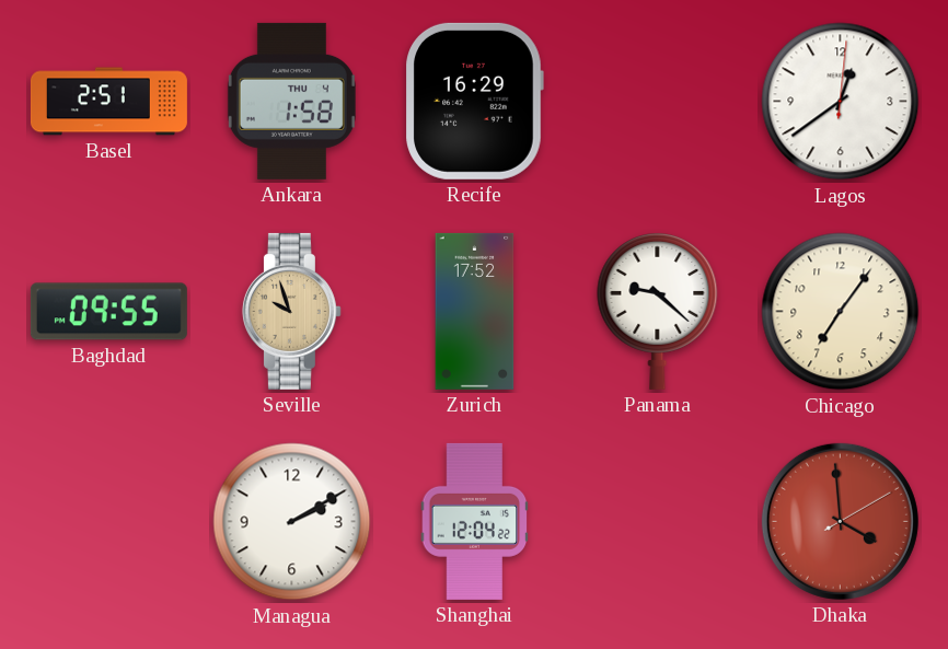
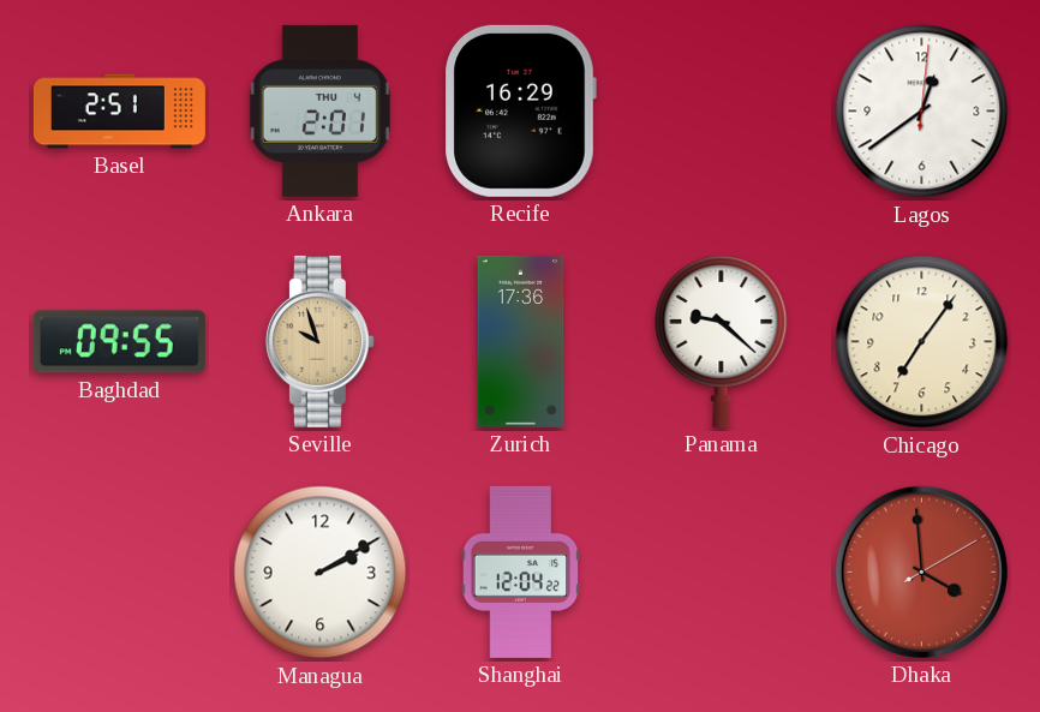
Ankara: 1:58 -> 2:01 (319, 110)
Zurich: 17:52 -> 17:36 (521, 341)
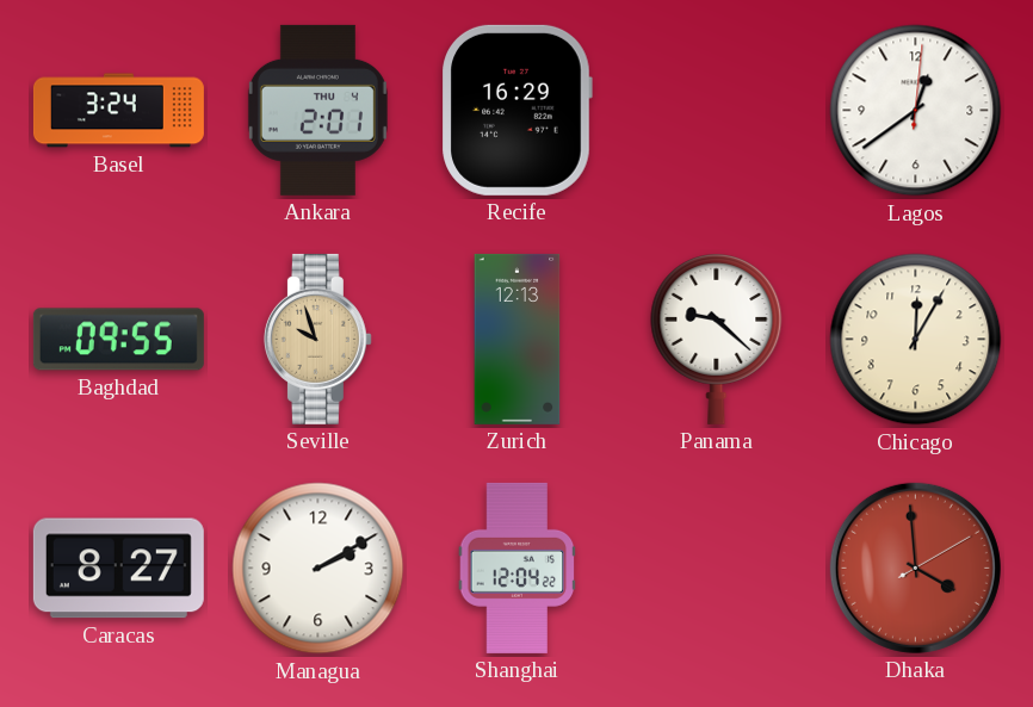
Basel: 2:51 -> 3:24 (118, 111)
Zurich: 17:36 -> 12:13 (518, 339)
Chicago: 7:06 -> 12:05 (916, 340)
Caracas: none -> 8:27 (118, 569)
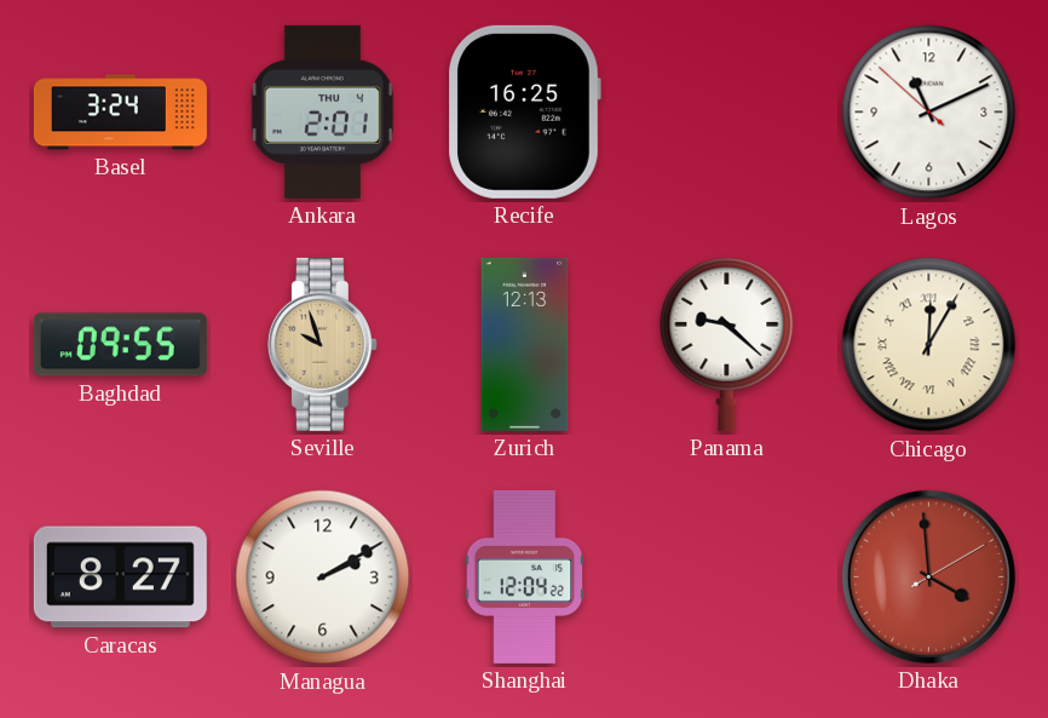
Recife: 16:29 -> 16:25 (524, 111)
Lagos: 12:39 -> 11:10 (929, 113)
Chicago numerals: Arabic -> Roman (929, 345)
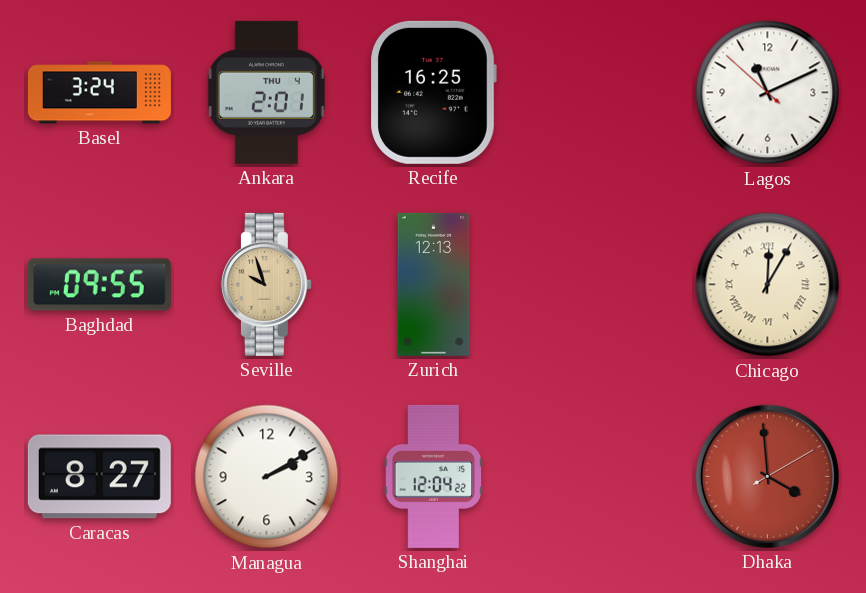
Panama: 9:22 -> none (727, 344)
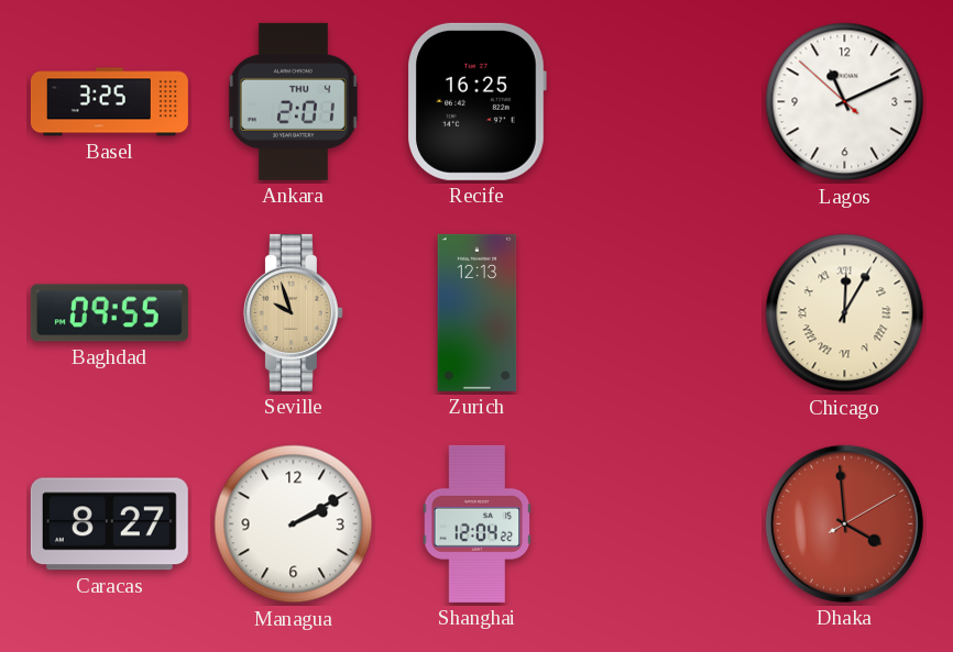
Basel: 3:24 -> 3:25 (109, 102)
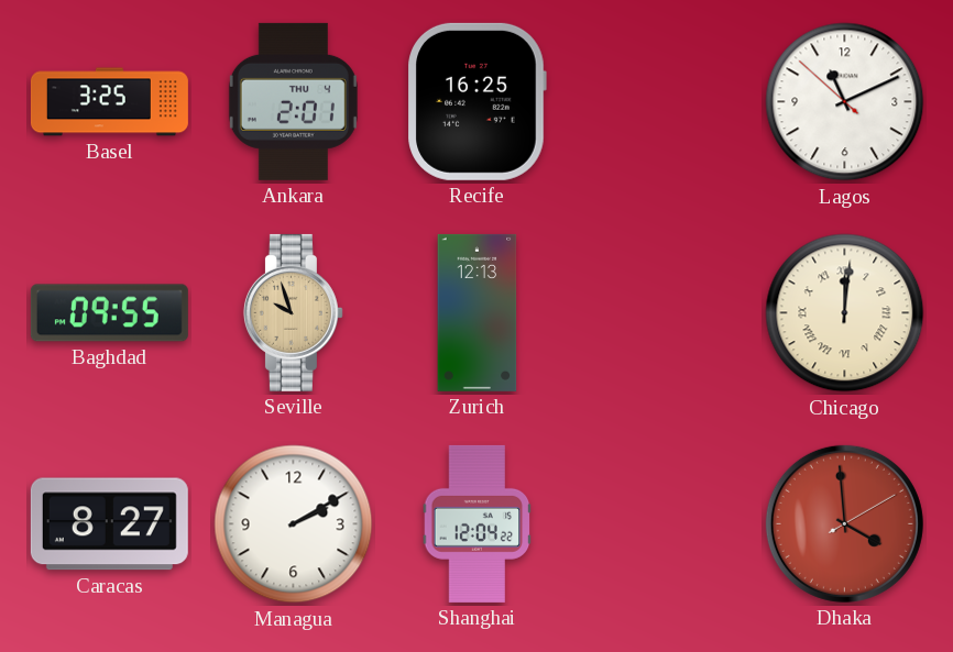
Chicago: 12:05 -> 12:01 (845, 313)
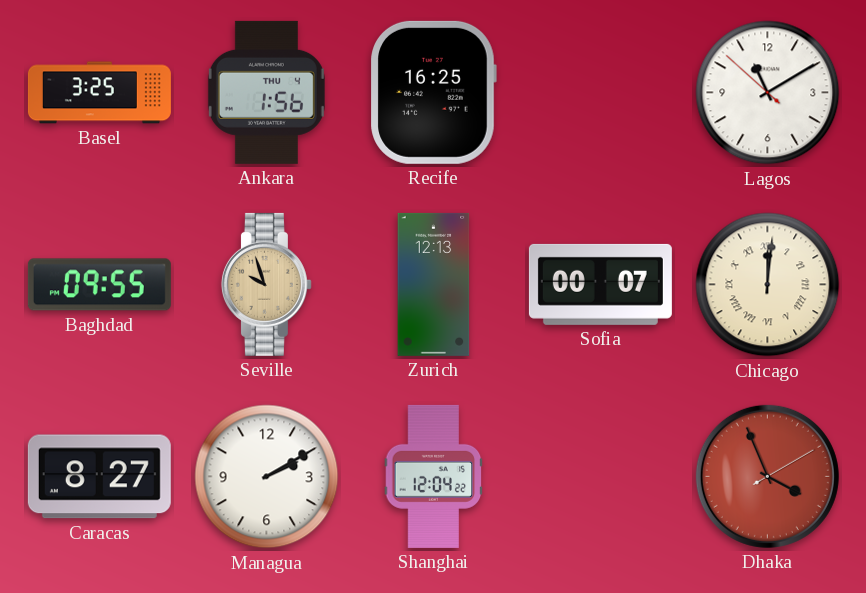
Ankara: 2:01 -> 1:56 (266, 92)
Lagos: 11:10 -> 11:09 (768, 93)
Sofia: none -> 00:07 (600, 284)
Dhaka: 3:59 -> 3:56 (767, 476)
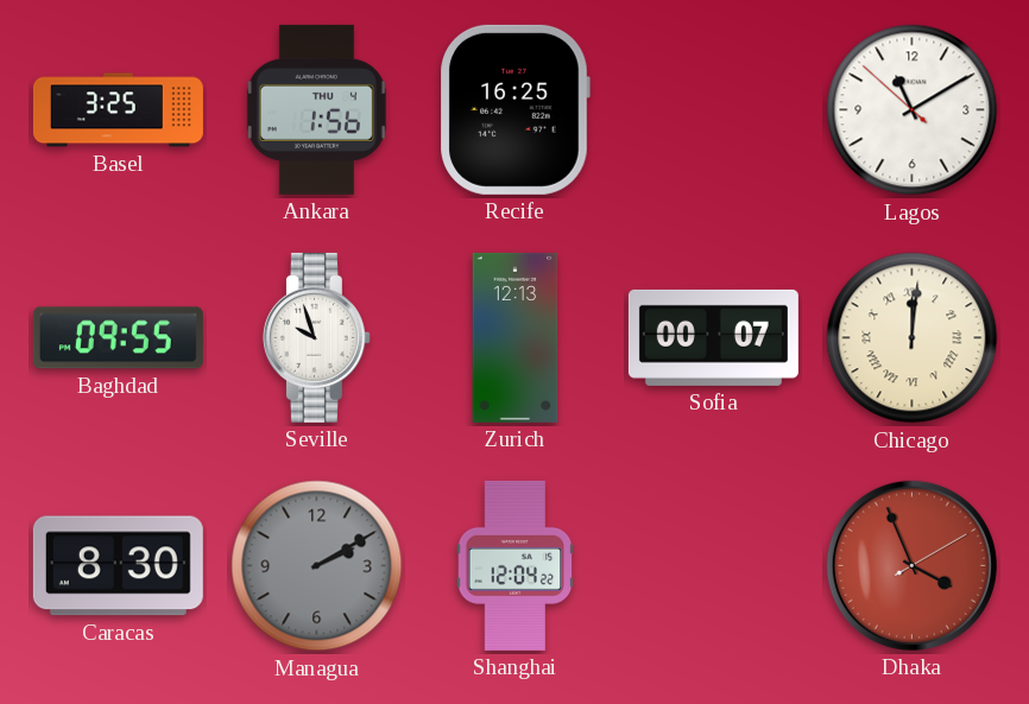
Seville dial: champagne -> white (316, 337)
Caracas: 8:27 -> 8:30 (118, 566)
Managua dial: white -> grey (317, 566)
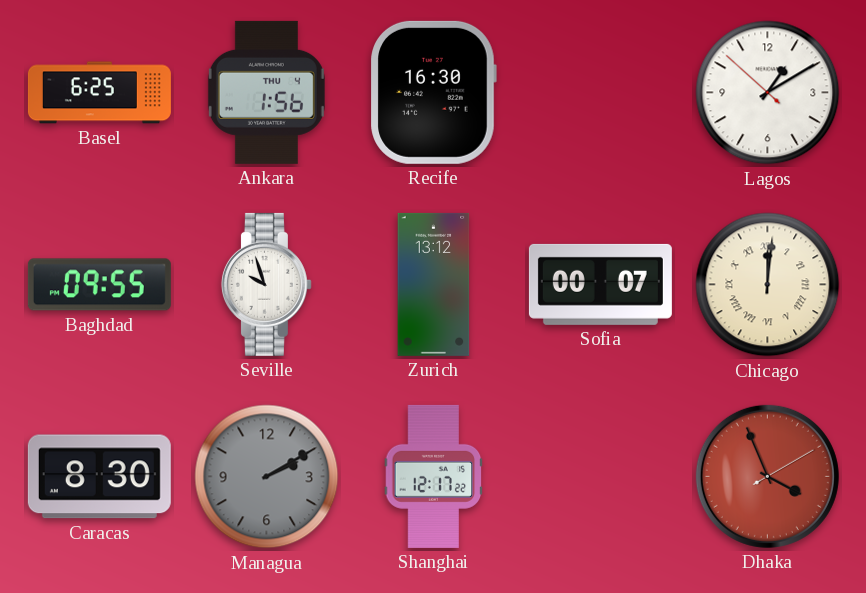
Basel: 3:25 -> 6:25 (99, 93)
Recife: 16:25 -> 16:30 (433, 92)
Lagos: 11:09 -> 1:09 (768, 93)
Zurich: 12:13 -> 13:12 (434, 284)
Shanghai: 12:04 -> 12:17 (434, 476)
